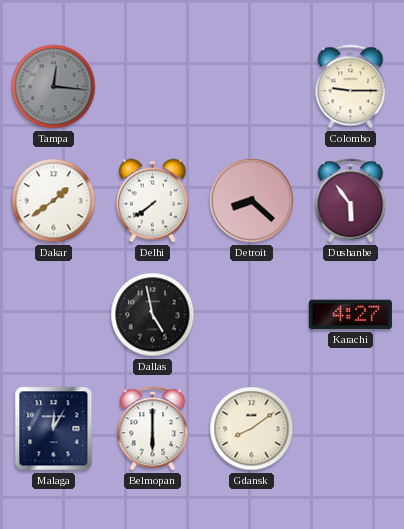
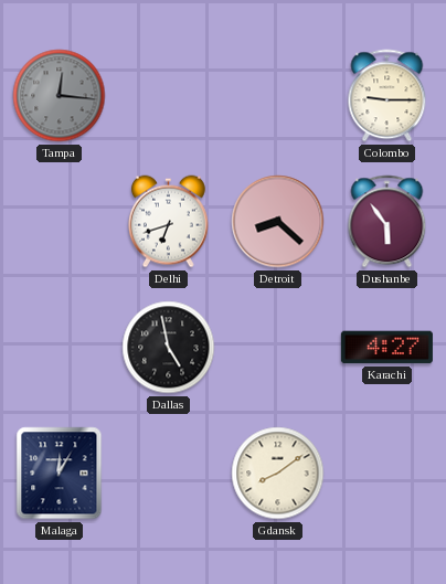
Dakar: 1:39 -> none (54, 201)
Delhi: 7:39 -> 6:42 (168, 222)
Belmopan: 6:00 -> none (153, 429)
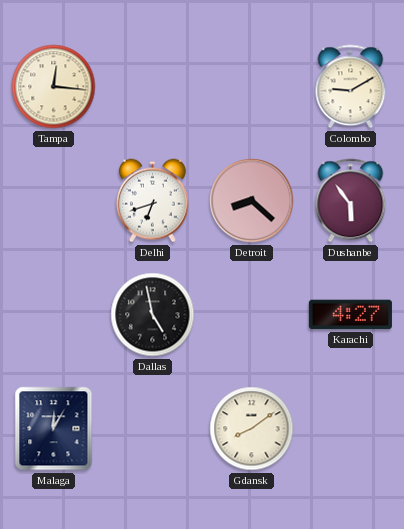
Tampa dial: grey -> cream (54, 87)
Colombo: 9:15 -> 9:10 (351, 87)
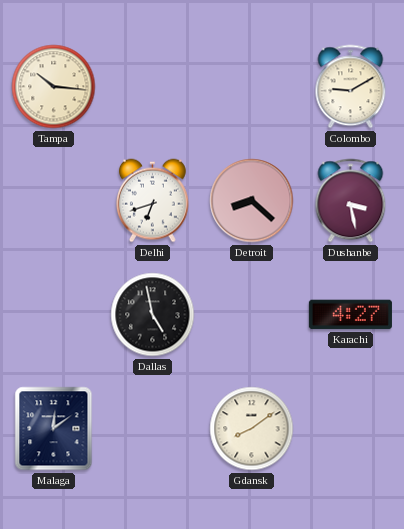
Tampa: 12:16 -> 10:16 (54, 87)
Dushanbe: 5:54 -> 3:28 (351, 201)
Malaga: 12:05 -> 12:09 (54, 429)
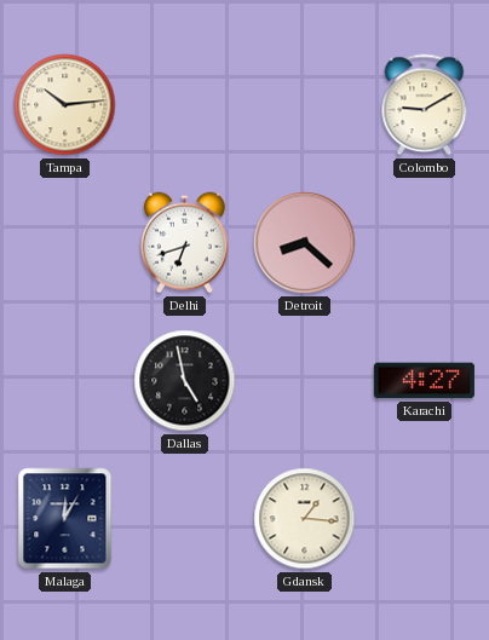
Tampa: 10:16 -> 10:14 (65, 105)
Dushanbe: 3:28 -> none (351, 201)
Malaga: 12:09 -> 12:05 (65, 519)
Gdansk: 8:09 -> 1:16 (305, 519)
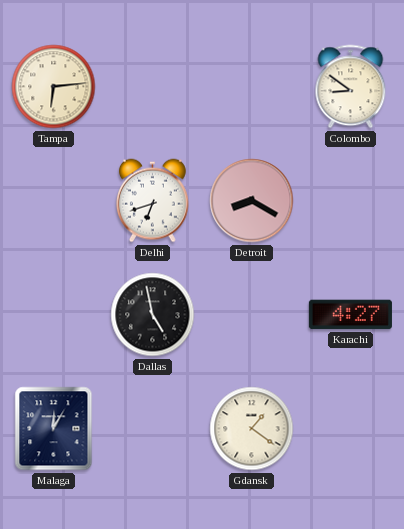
Tampa: 10:14 -> 6:14 (54, 87)
Colombo: 9:10 -> 8:51 (351, 87)
Detroit: 8:22 -> 8:20 (252, 201)
Gdansk: 1:16 -> 1:21 (252, 429)
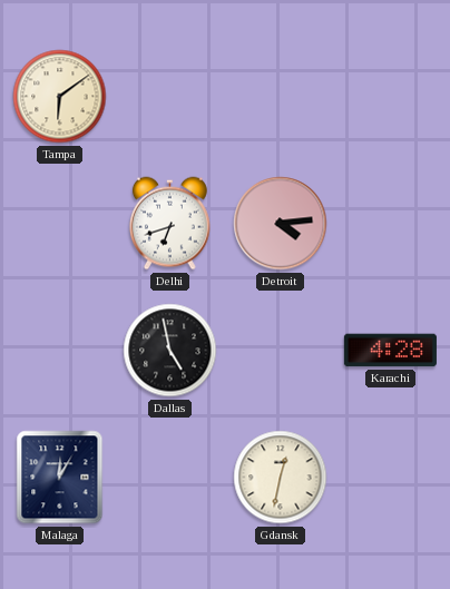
Tampa: 6:14 -> 6:09 (60, 97)
Colombo: 8:51 -> none (351, 87)
Detroit: 8:20 -> 4:14 (281, 224)
Karachi: 4:27 -> 4:28 (390, 351)
Gdansk: 1:21 -> 12:32 (281, 478)
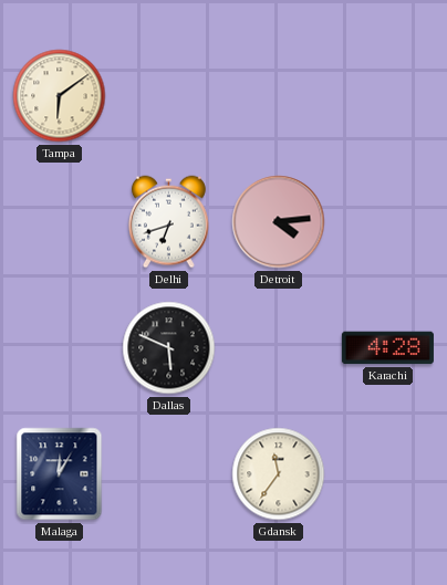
Dallas: 4:58 -> 5:49 (169, 348)
Gdansk: 12:32 -> 11:36 (279, 474)
